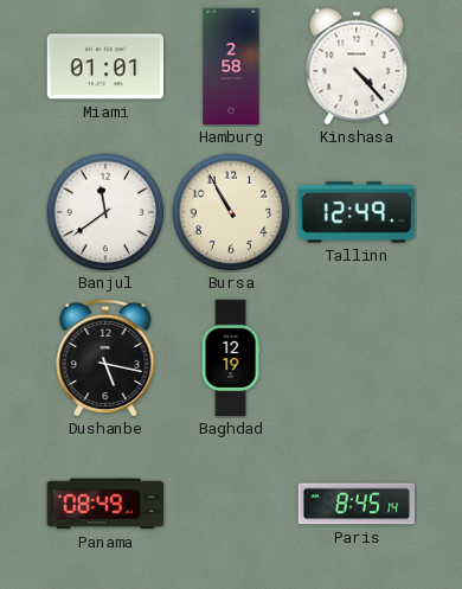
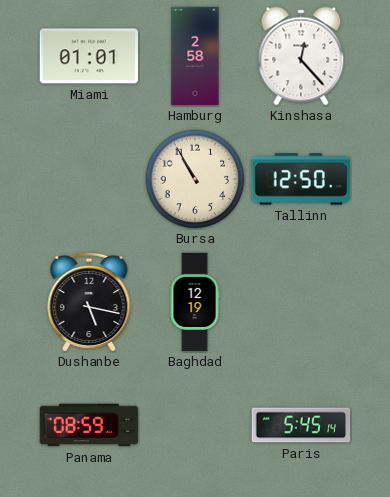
Kinshasa: 4:23 -> 12:23 (301, 56)
Banjul: 11:39 -> none (105, 212)
Tallinn: 12:49 -> 12:50 (301, 179)
Panama: 08:49 -> 08:59 (89, 425)
Paris: 8:45 -> 5:45 (301, 425)
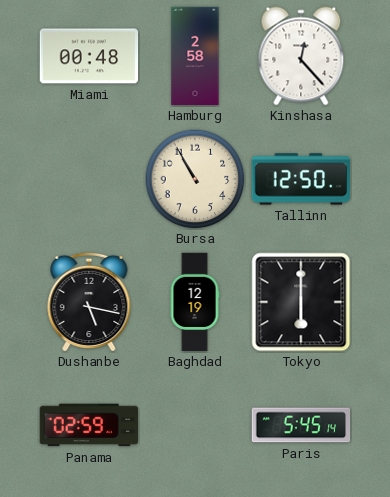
Miami: 01:01 -> 00:48 (89, 56)
Tokyo: none -> 6:00 (301, 302)
Panama: 08:59 -> 02:59 (89, 425)
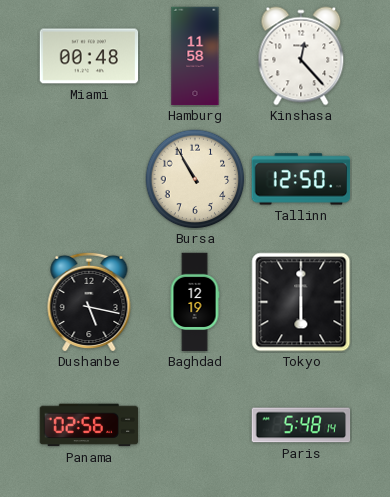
Hamburg: 2:58 -> 11:58 (195, 56)
Panama: 02:59 -> 02:56 (89, 425)
Paris: 5:45 -> 5:48 (301, 425)
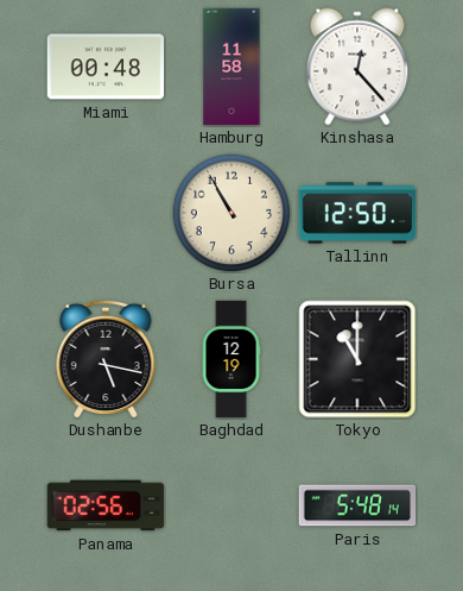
Tokyo: 6:00 -> 11:00 (357, 359)
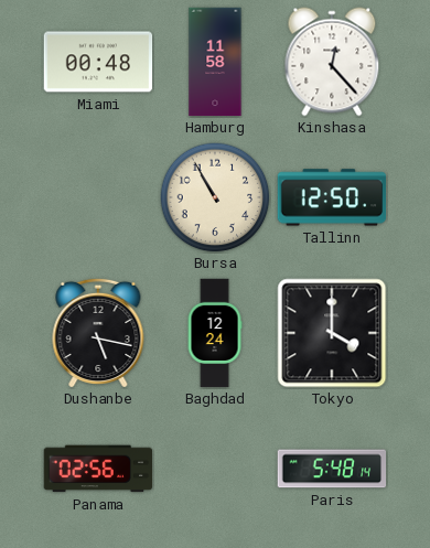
Baghdad: 12:19 -> 12:24 (215, 333)
Tokyo: 11:00 -> 4:00 (332, 333)
